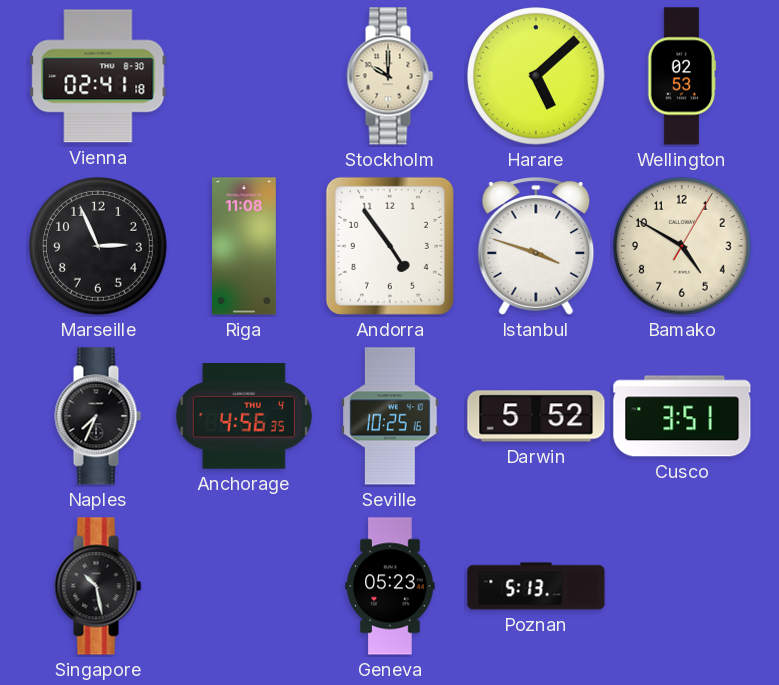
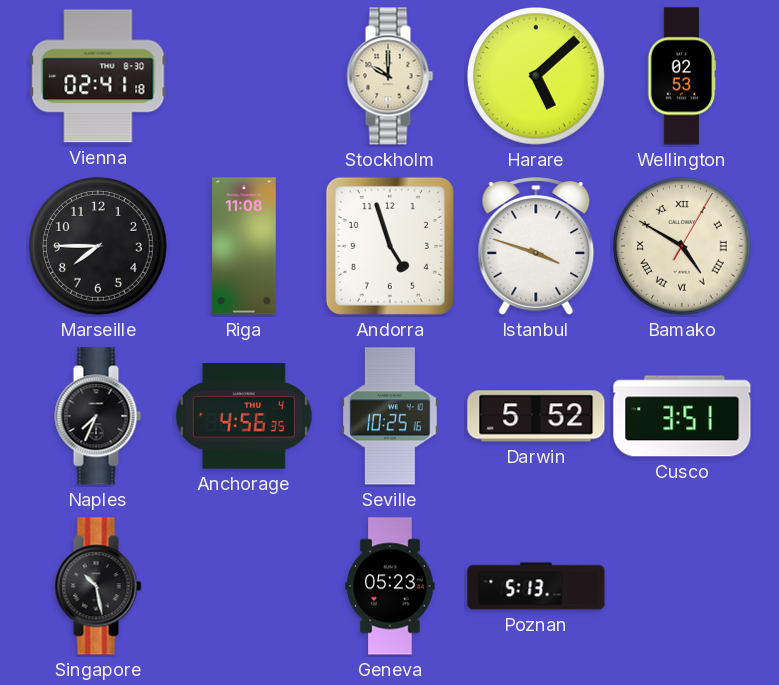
Marseille: 2:56 -> 7:45 (99, 247)
Andorra: 4:54 -> 4:57 (390, 246)
Bamako numerals: Arabic -> Roman (683, 247)
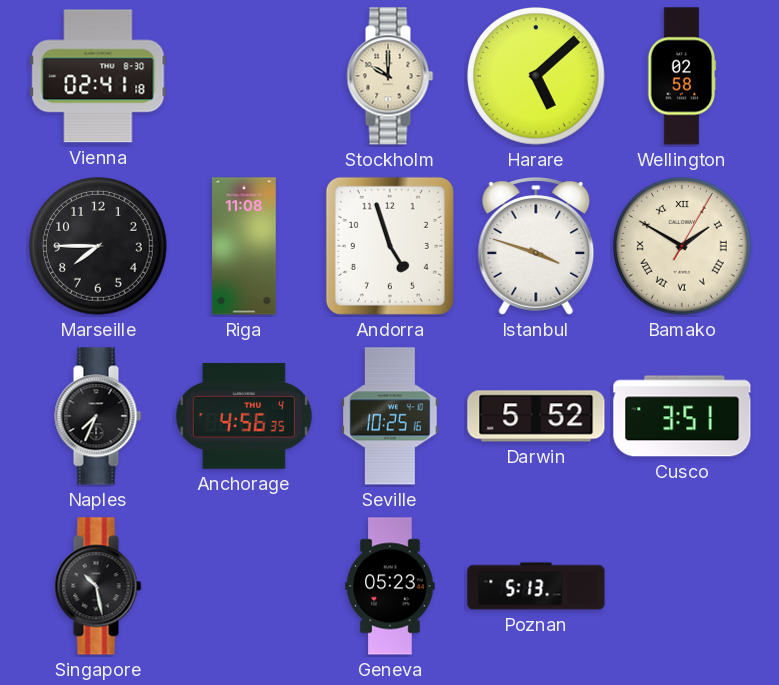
Wellington: 02:53 -> 02:58 (682, 76)
Bamako: 4:50 -> 1:50 (683, 247)
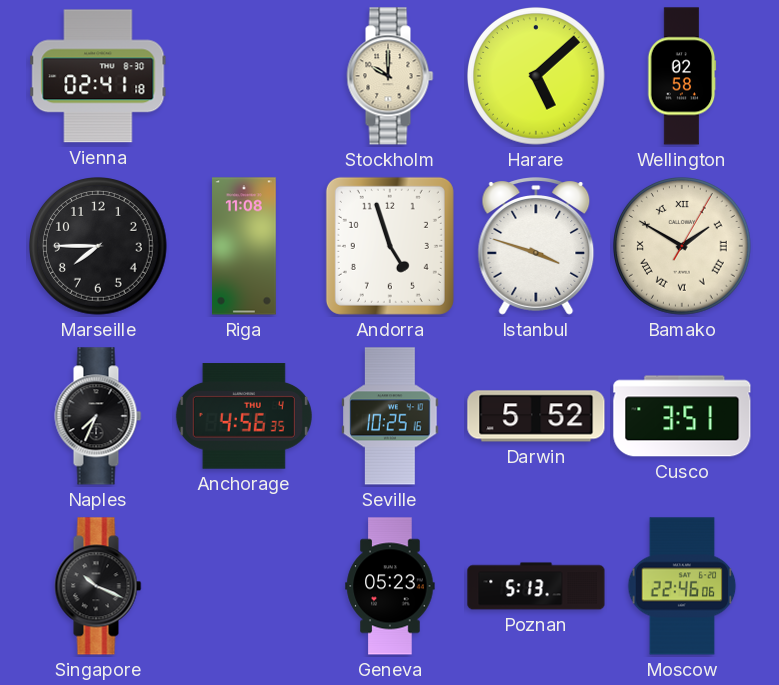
Singapore: 10:28 -> 10:19 (98, 586)
Moscow: none -> 22:46 (682, 586)
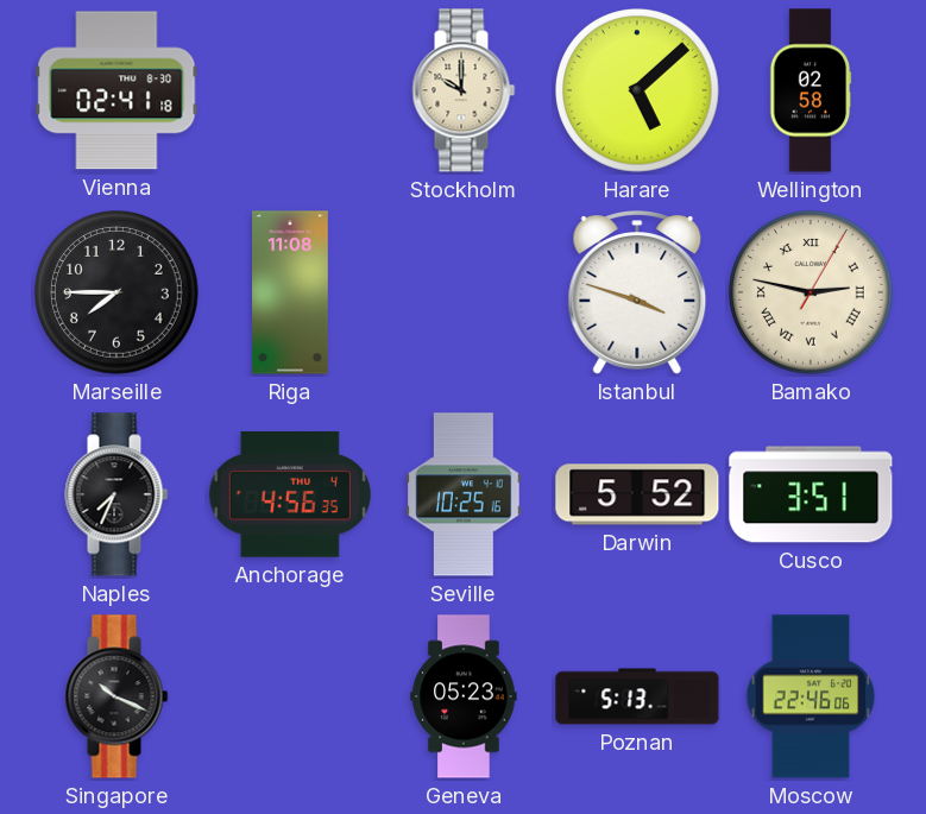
Andorra: 4:57 -> none (390, 246)
Bamako: 1:50 -> 2:47 (812, 294)
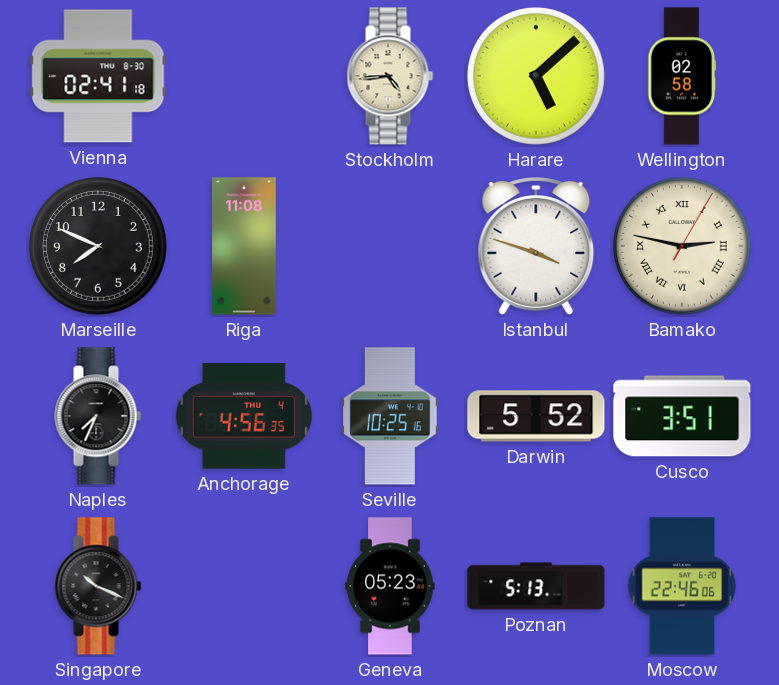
Stockholm: 10:00 -> 4:44 (390, 76)
Marseille: 7:45 -> 7:49 (99, 247)
